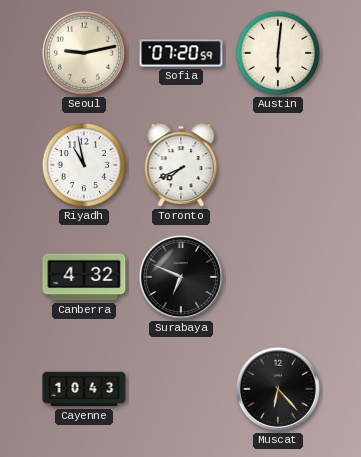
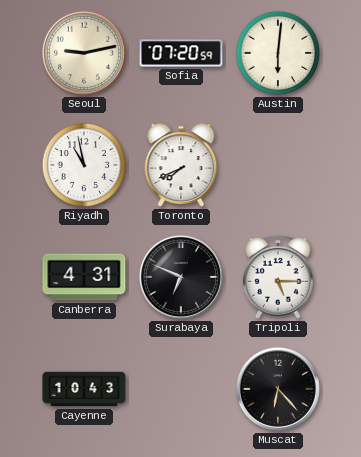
Canberra: 4:32 -> 4:31 (84, 277)
Tripoli: none -> 5:15 (279, 277)
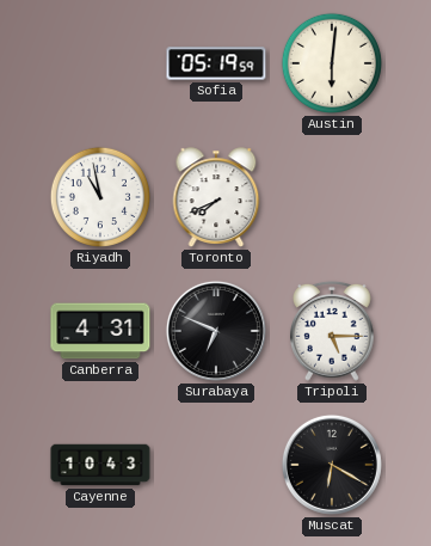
Seoul: 9:13 -> none (84, 53)
Sofia: 07:20 -> 05:19 (216, 63)
Muscat: 6:23 -> 6:20 (332, 465)
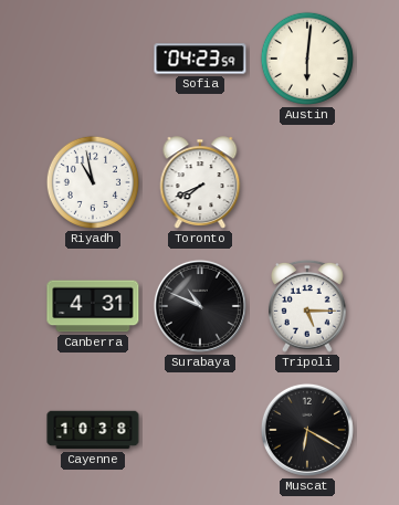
Sofia: 05:19 -> 04:23 (200, 59)
Surabaya: 6:49 -> 10:49 (200, 306)
Cayenne: 10:43 -> 10:38 (93, 430)
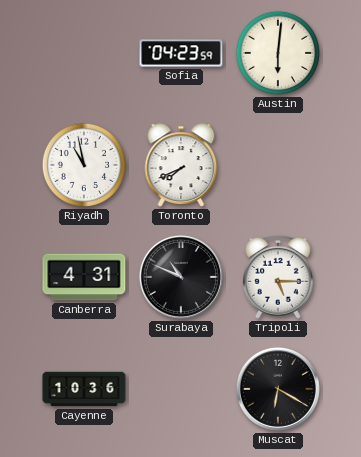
Cayenne: 10:38 -> 10:36 (84, 389)
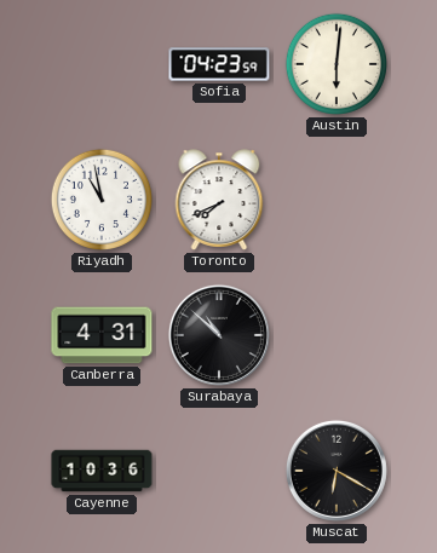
Surabaya: 10:49 -> 10:52 (219, 335)
Tripoli: 5:15 -> none (279, 277)
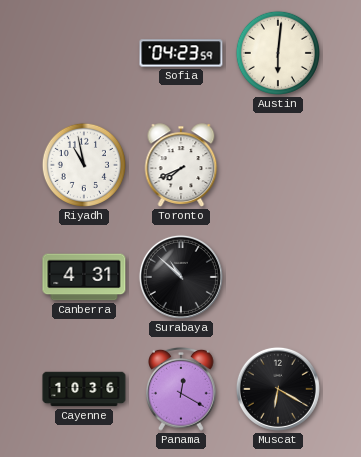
Panama: none -> 12:20 (182, 389)
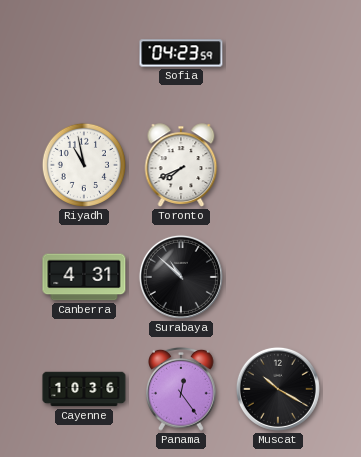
Austin: 6:01 -> none (278, 53)
Panama: 12:20 -> 12:24 (182, 389)
Muscat: 6:20 -> 10:20 (278, 389)
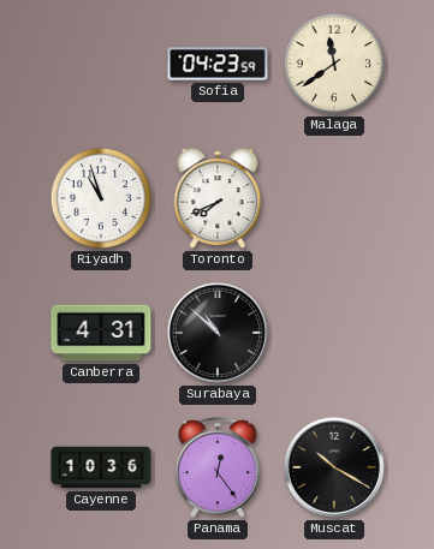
Malaga: none -> 11:39 (334, 64)
Riyadh: 10:58 -> 10:57 (101, 198)
